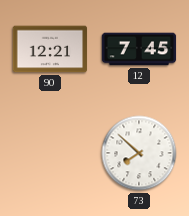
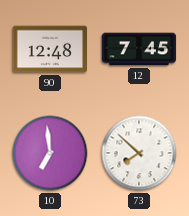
90: 12:21 -> 12:48 (50, 49)
10: none -> 6:59 (50, 153)
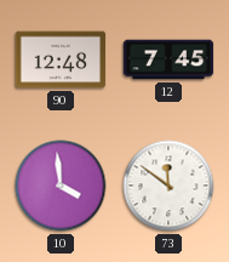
10: 6:59 -> 3:59 (61, 186)
73: 7:52 -> 11:51 (168, 186)
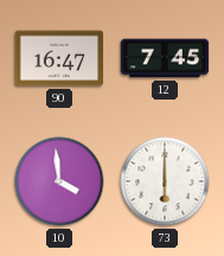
90: 12:48 -> 16:47 (59, 58)
73: 11:51 -> 6:00 (165, 181)
